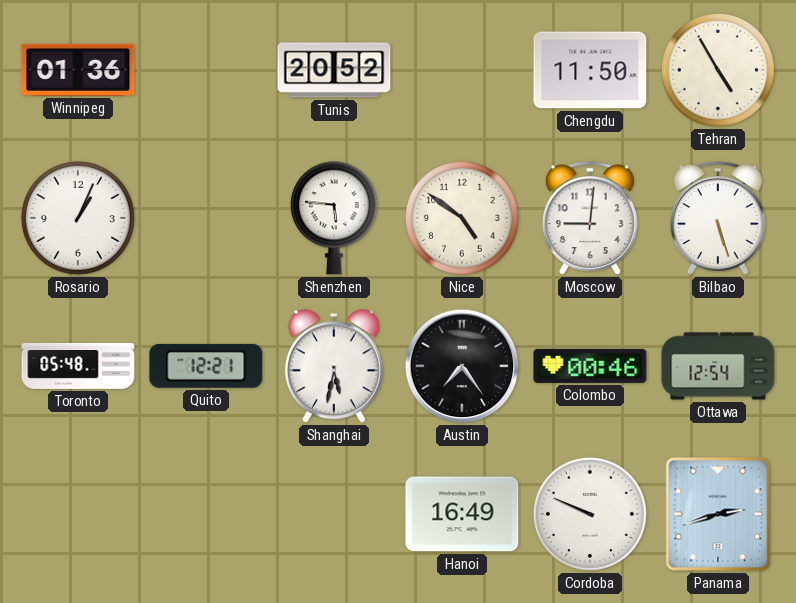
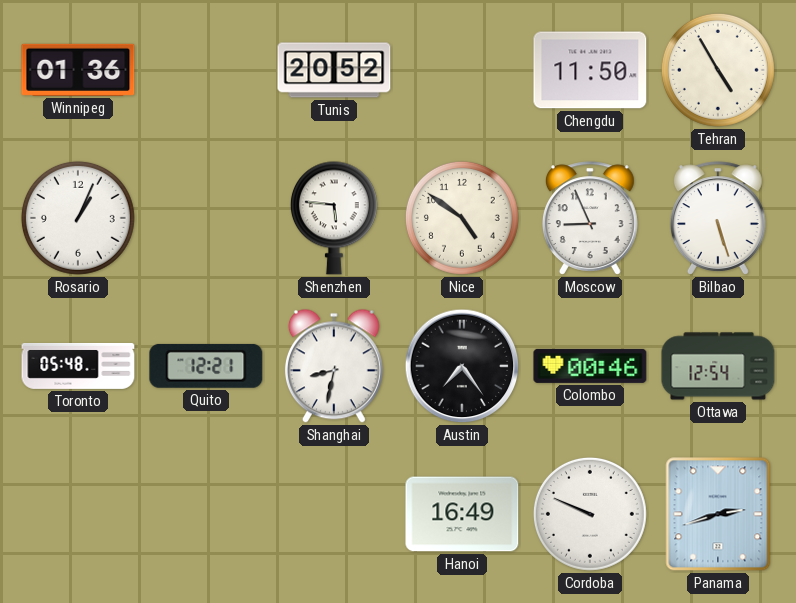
Moscow: 9:01 -> 8:56 (590, 218)
Shanghai: 5:32 -> 8:32 (334, 366)
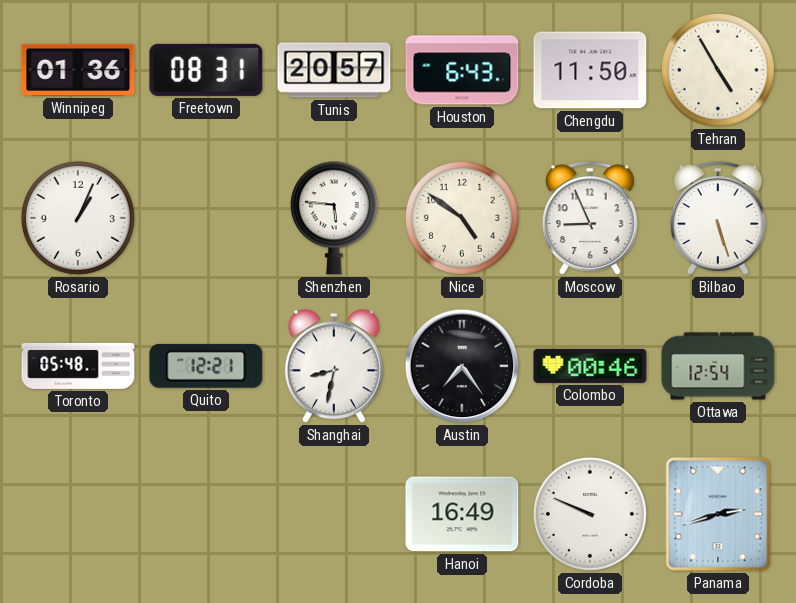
Freetown: none -> 08:31 (206, 70)
Tunis: 20:52 -> 20:57 (334, 70)
Houston: none -> 6:43 (462, 70)
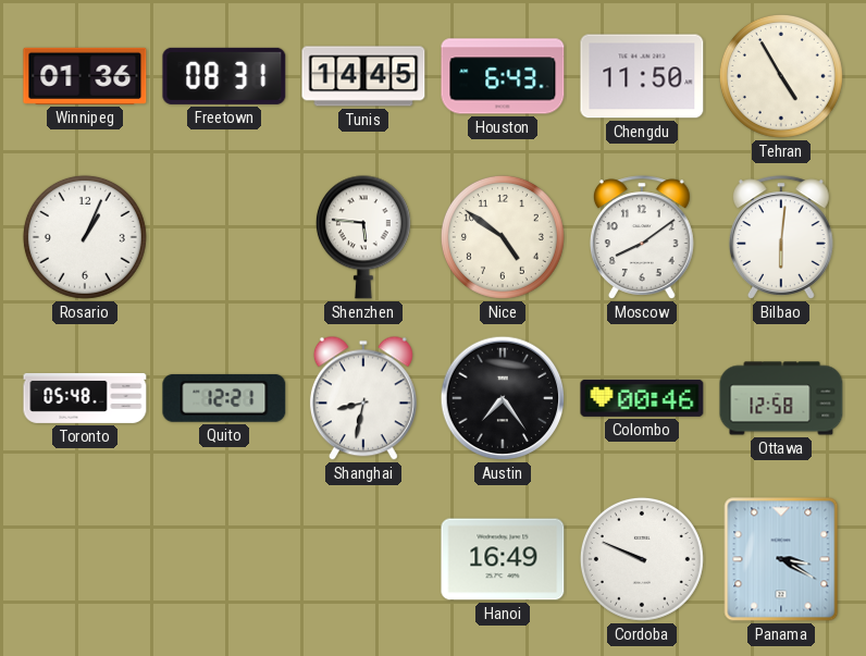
Tunis: 20:57 -> 14:45 (363, 76)
Moscow: 8:56 -> 8:09 (642, 237)
Bilbao: 5:27 -> 6:01 (781, 237)
Ottawa: 12:54 -> 12:58 (781, 398)
Panama: 2:42 -> 3:20 (781, 559)
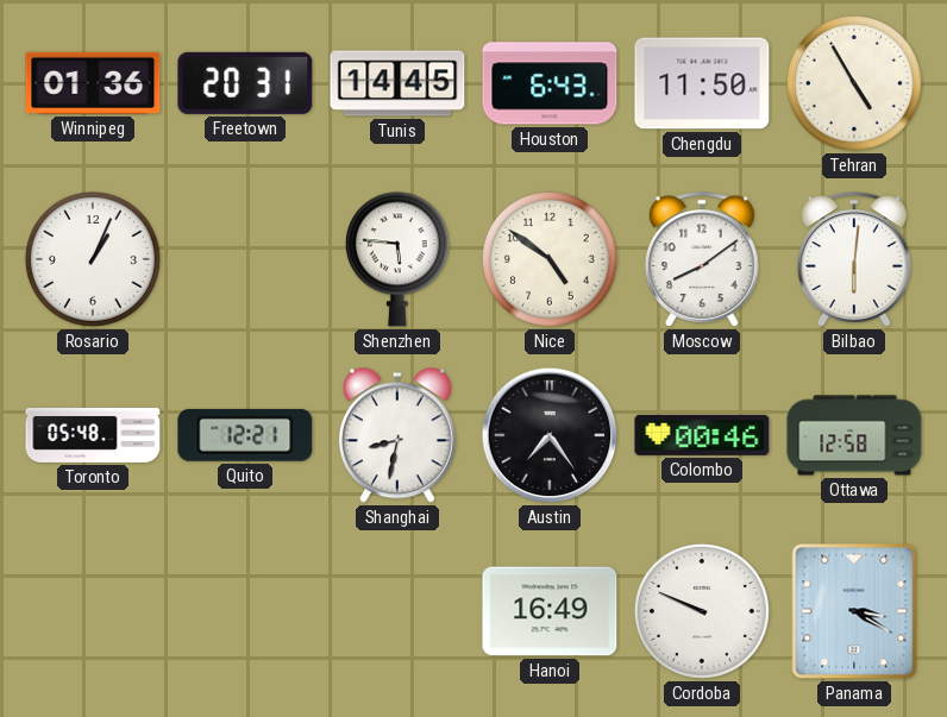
Freetown: 08:31 -> 20:31 (245, 83)
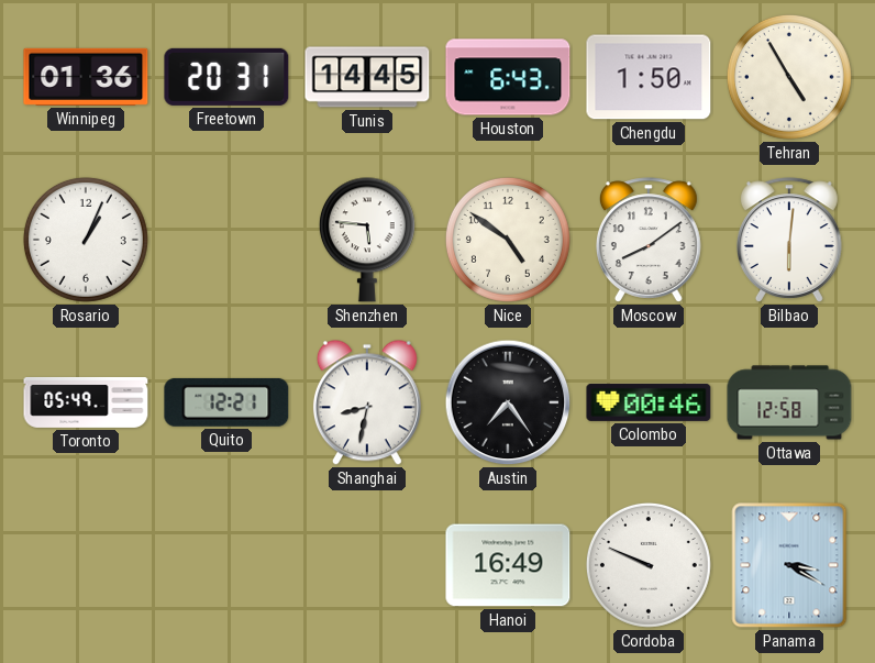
Chengdu: 11:50 -> 1:50 (649, 77)
Toronto: 05:48 -> 05:49 (86, 402)
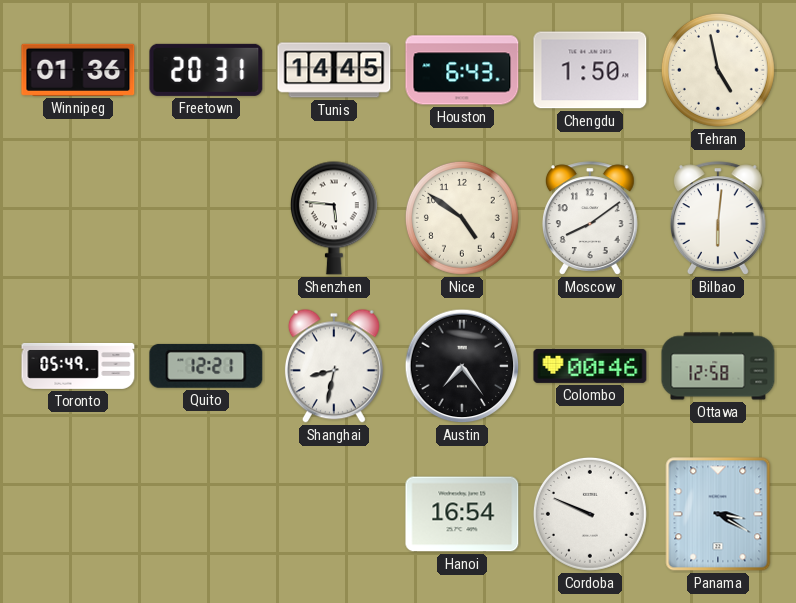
Tehran: 4:55 -> 4:58 (718, 70)
Rosario: 1:04 -> none (86, 240)
Hanoi: 16:49 -> 16:54 (462, 514)
